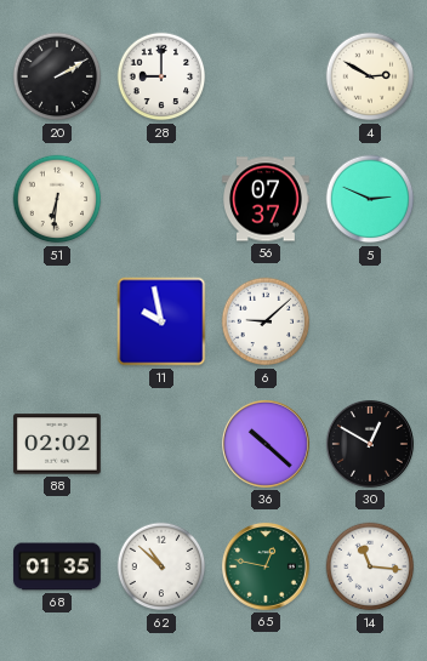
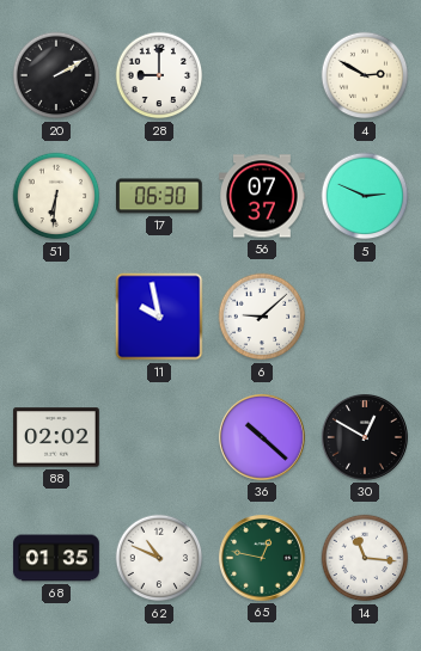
17: none -> 06:30 (159, 196)
62: 10:52 -> 10:49 (159, 558)
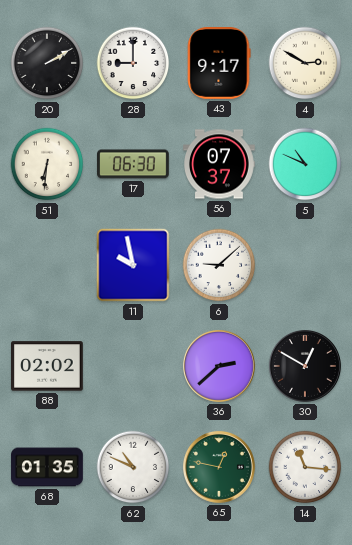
43: none -> 9:17 (219, 64)
5: 2:49 -> 10:49 (305, 164)
36: 10:22 -> 2:38 (219, 366)
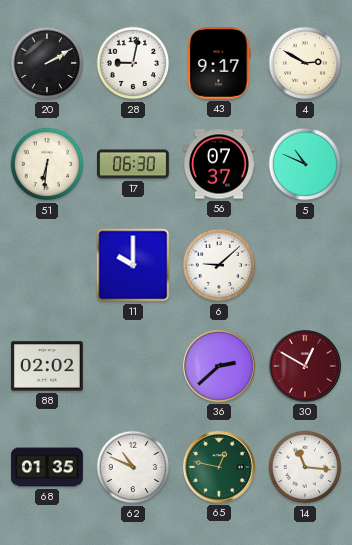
28: 9:00 -> 9:02 (133, 63)
11: 9:58 -> 10:00 (133, 265)
30 dial: black -> burgundy (305, 366)
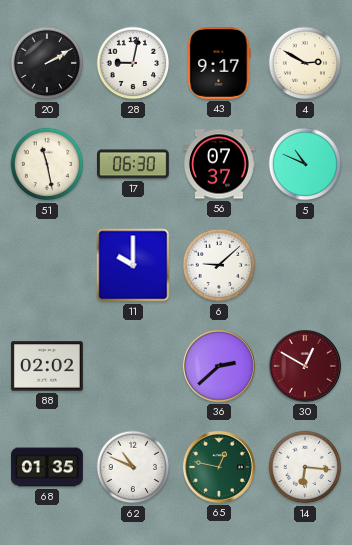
51: 6:31 -> 11:28 (47, 164)
14: 11:16 -> 6:16 (305, 467)
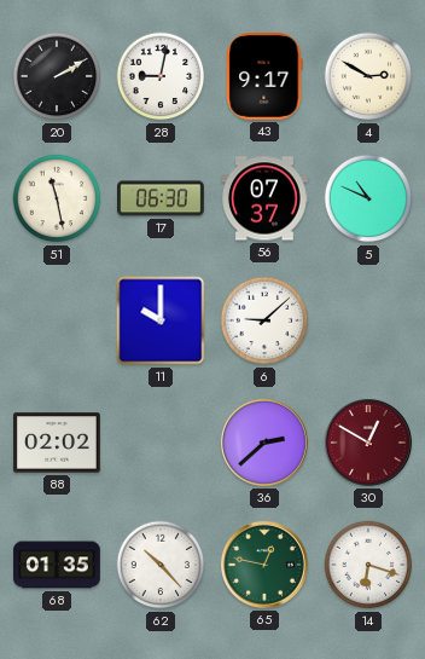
62: 10:49 -> 10:23 (161, 565)
14: 6:16 -> 6:18 (368, 565)
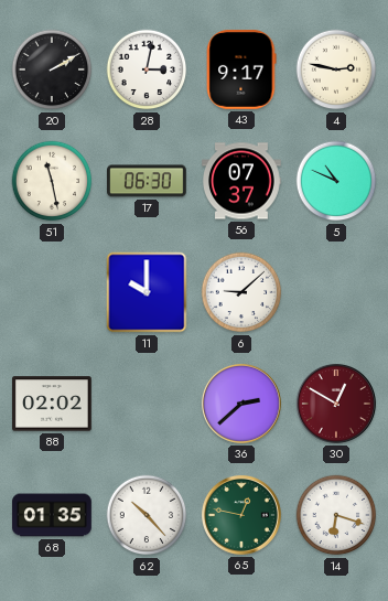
28: 9:02 -> 3:02 (147, 69)
4: 2:50 -> 2:47 (336, 69)
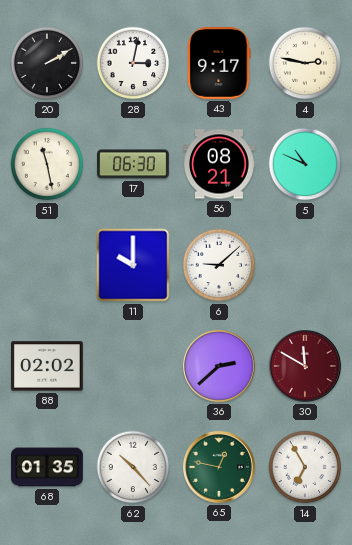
56: 07:37 -> 08:21 (219, 164)
30: 12:50 -> 11:50 (305, 366)
14: 6:18 -> 6:55 (305, 467)
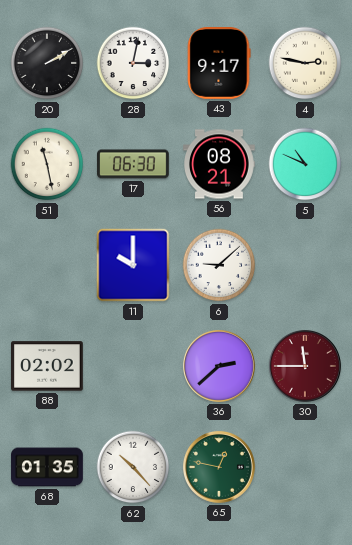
30: 11:50 -> 11:45 (305, 366)
14: 6:55 -> none (305, 467)
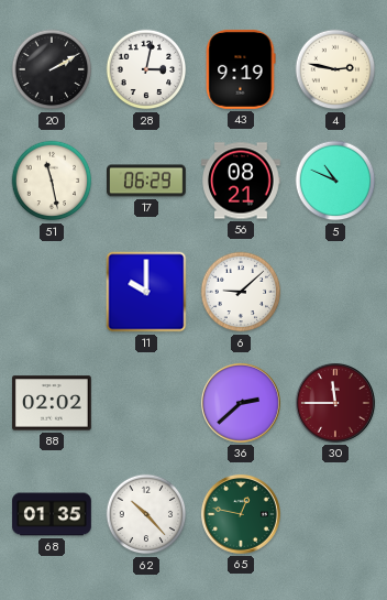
43: 9:17 -> 9:19 (241, 70)
17: 06:30 -> 06:29 (146, 181)
